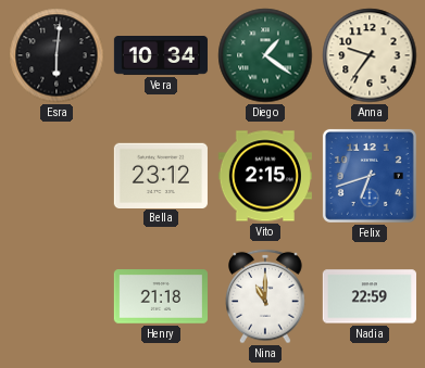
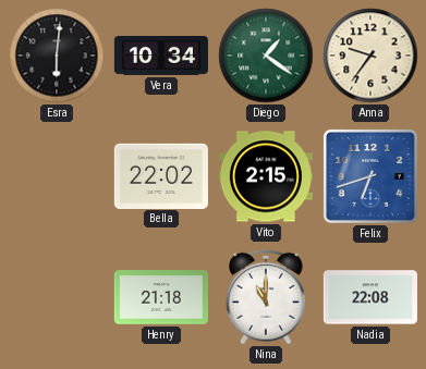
Bella: 23:12 -> 22:02 (161, 175)
Nadia: 22:59 -> 22:08 (370, 297)
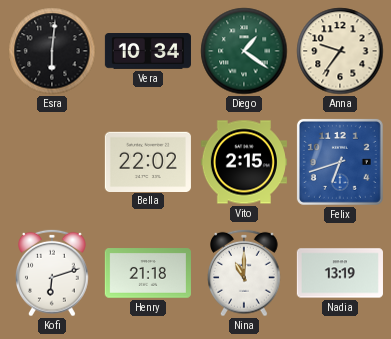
Kofi: none -> 6:12 (53, 273)
Nadia: 22:08 -> 13:19 (340, 273)
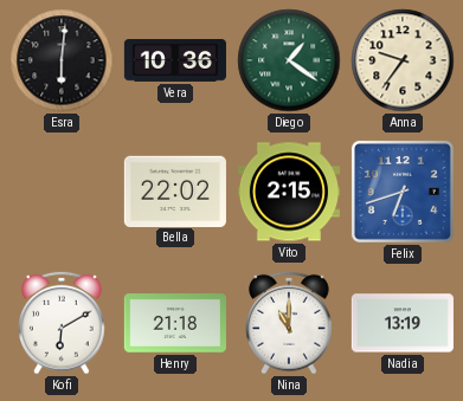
Vera: 10:34 -> 10:36 (175, 62)
Kofi: 6:12 -> 6:10 (63, 323)
